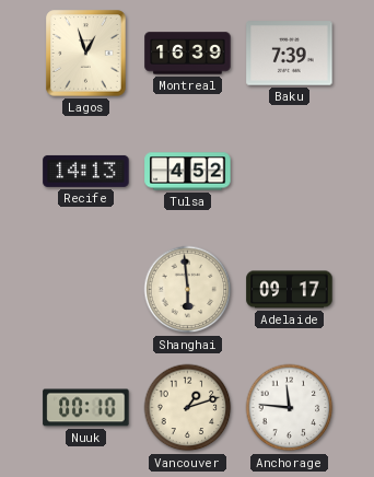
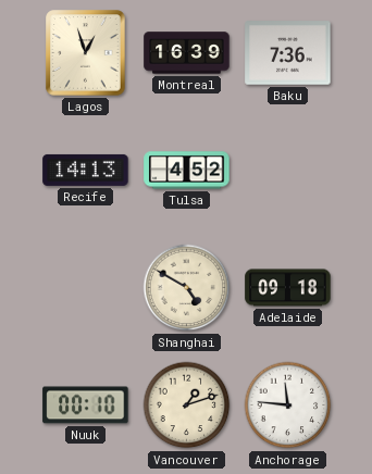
Baku: 7:39 -> 7:36 (288, 53)
Shanghai: 5:59 -> 4:50 (187, 288)
Adelaide: 09:17 -> 09:18 (288, 288)
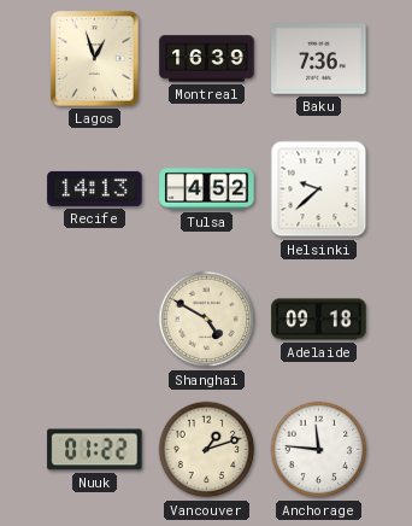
Helsinki: none -> 9:38 (319, 189)
Nuuk: 00:10 -> 01:22 (95, 450)
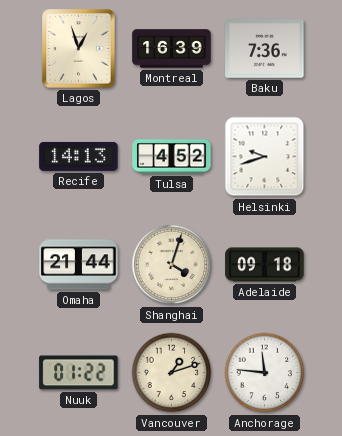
Helsinki: 9:38 -> 9:42 (265, 157)
Omaha: none -> 21:44 (79, 265)
Shanghai: 4:50 -> 4:03 (172, 265)
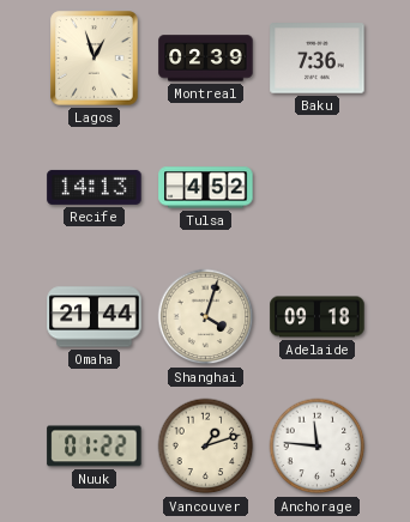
Montreal: 16:39 -> 02:39 (206, 59)
Helsinki: 9:42 -> none (265, 157)
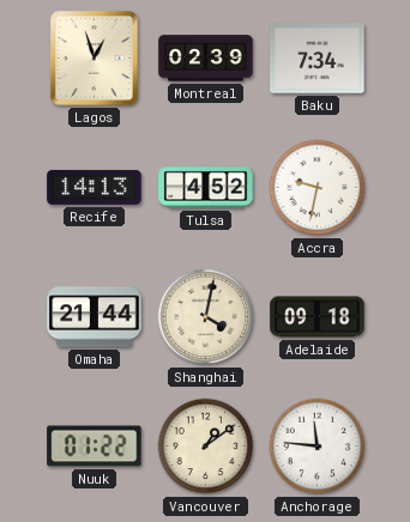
Baku: 7:36 -> 7:34 (318, 59)
Accra: none -> 9:32 (318, 188)
Shanghai: 4:03 -> 4:02 (206, 317)
Vancouver: 1:12 -> 1:09 (206, 447)
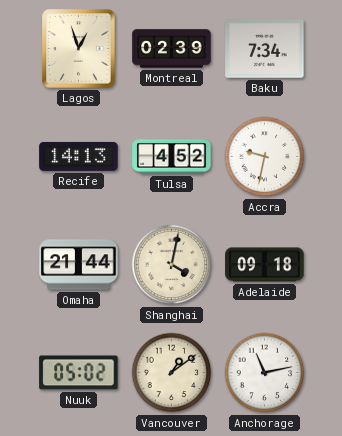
Nuuk: 01:22 -> 05:02 (79, 373)
Anchorage: 11:46 -> 11:13 (265, 373)
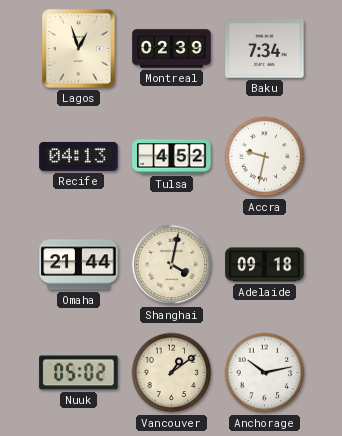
Recife: 14:13 -> 04:13 (79, 156)
Anchorage: 11:13 -> 10:13 (265, 373)
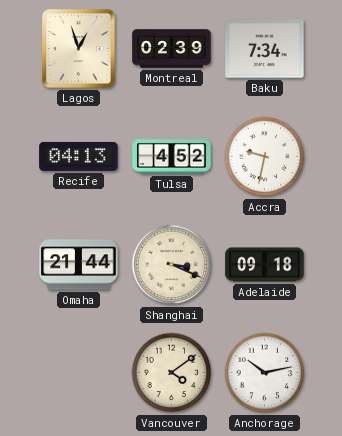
Shanghai: 4:02 -> 3:19 (172, 265)
Nuuk: 05:02 -> none (79, 373)
Vancouver: 1:09 -> 4:09 (172, 373)
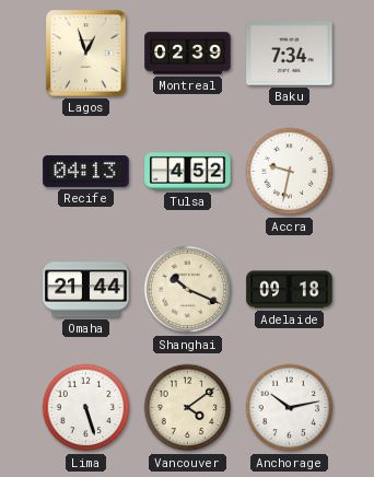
Shanghai: 3:19 -> 10:19 (188, 290)
Lima: none -> 5:27 (86, 408)
